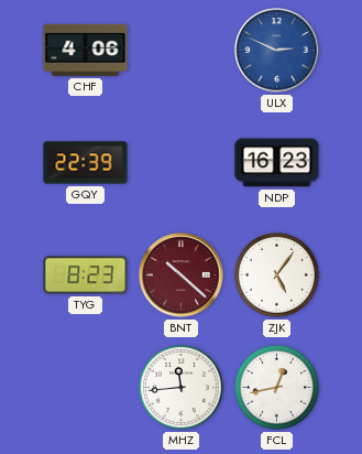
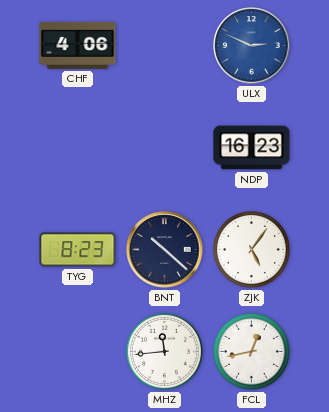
GQY: 22:39 -> none (86, 163)
BNT dial: burgundy -> navy (165, 250)
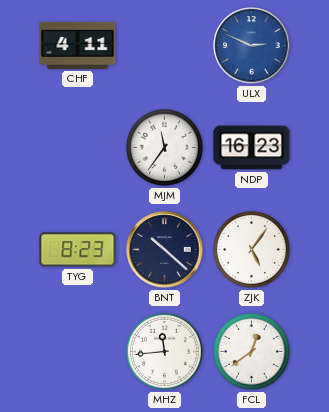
CHF: 4:06 -> 4:11 (78, 45)
MJM: none -> 11:36 (164, 147)
FCL: 12:43 -> 12:39 (251, 351)
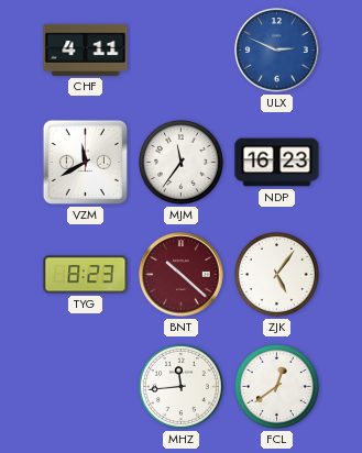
VZM: none -> 11:40 (85, 162)
BNT dial: navy -> burgundy (182, 275)
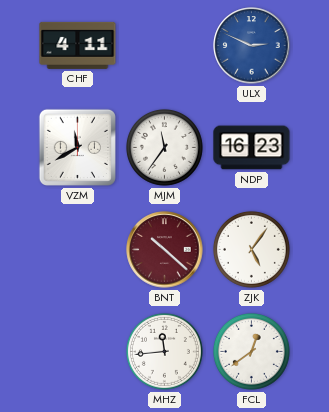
TYG: 8:23 -> none (86, 275)
